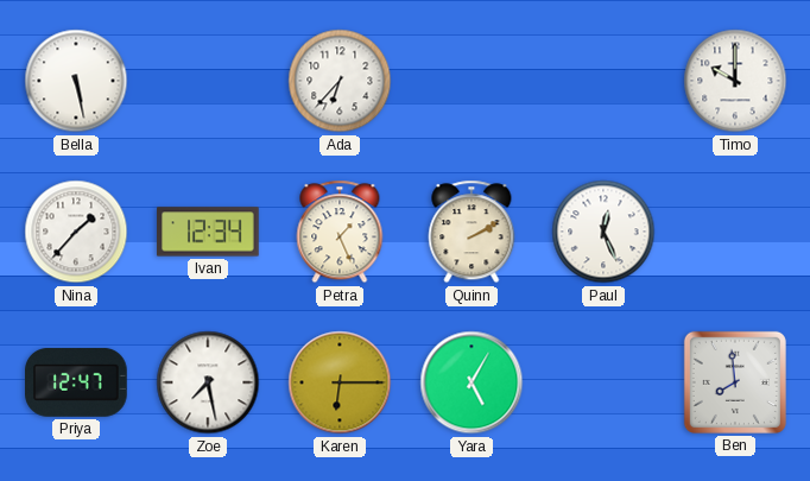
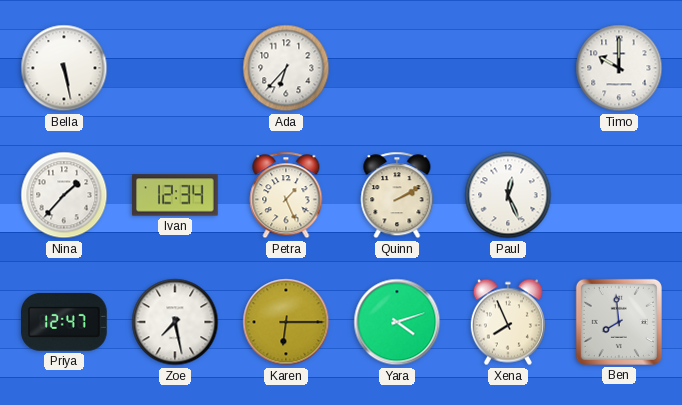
Yara: 5:05 -> 4:12 (397, 322)
Xena: none -> 7:56 (508, 322)
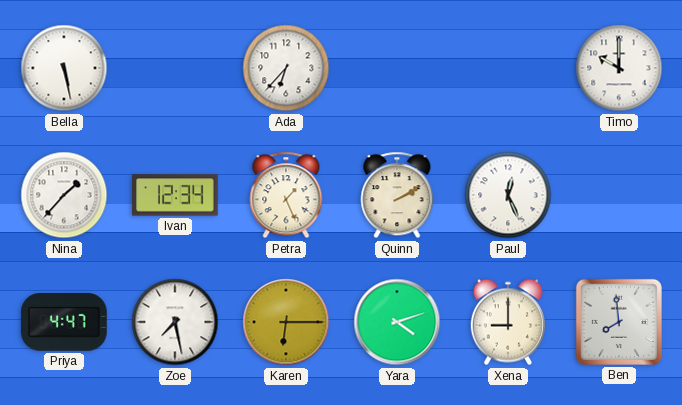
Priya: 12:47 -> 4:47 (65, 322)
Xena: 7:56 -> 9:00 (508, 322)
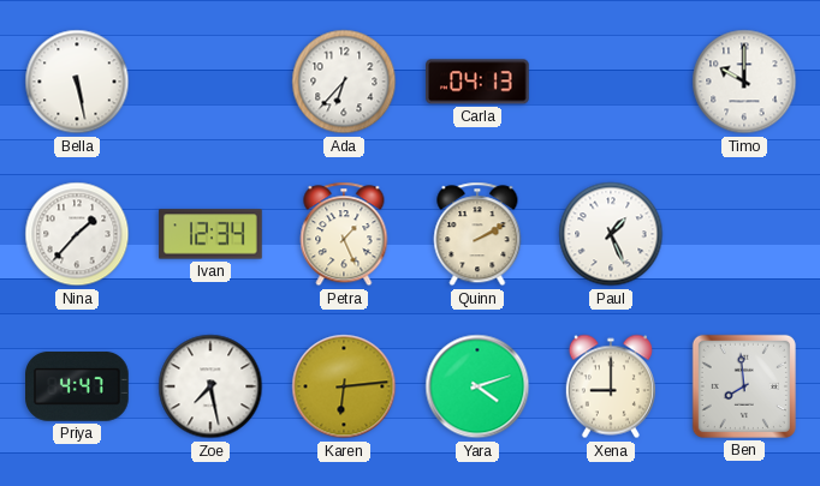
Carla: none -> 04:13 (477, 82)
Paul: 12:26 -> 1:26 (611, 234)
Karen: 6:15 -> 6:14 (344, 386)
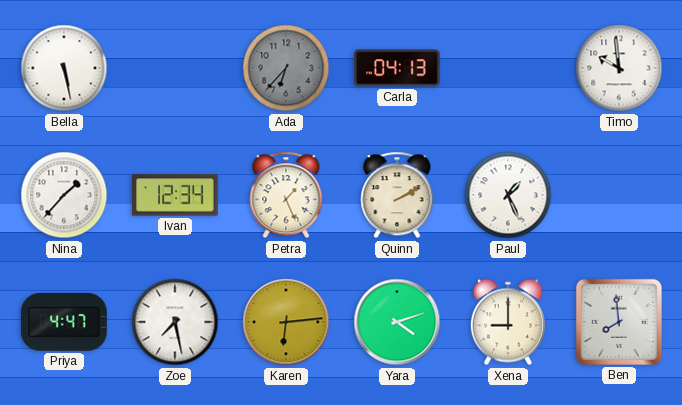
Ada dial: white -> grey (286, 68)
Timo: 10:00 -> 9:59 (619, 68)
